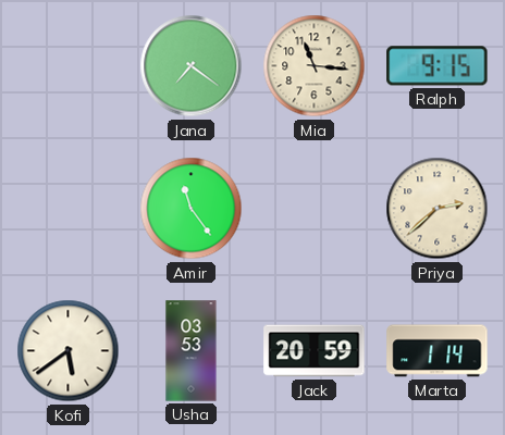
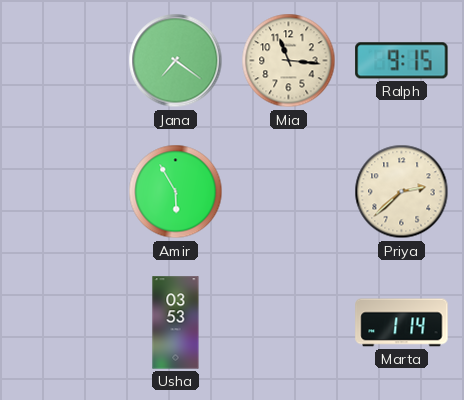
Amir: 11:24 -> 5:55 (176, 192)
Kofi: 5:39 -> none (69, 351)
Jack: 20:59 -> none (315, 351)
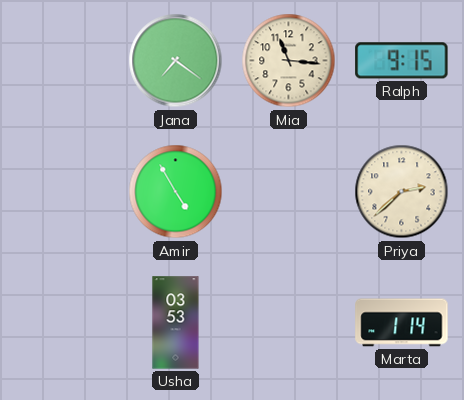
Amir: 5:55 -> 4:55 (176, 192)
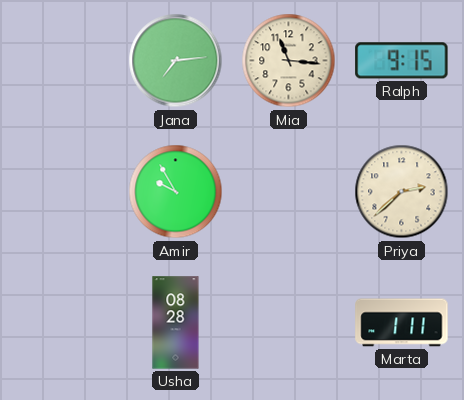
Jana: 7:21 -> 7:14 (176, 61)
Amir: 4:55 -> 9:55 (176, 192)
Usha: 03:53 -> 08:28 (176, 323)
Marta: 1:14 -> 1:11 (402, 323)
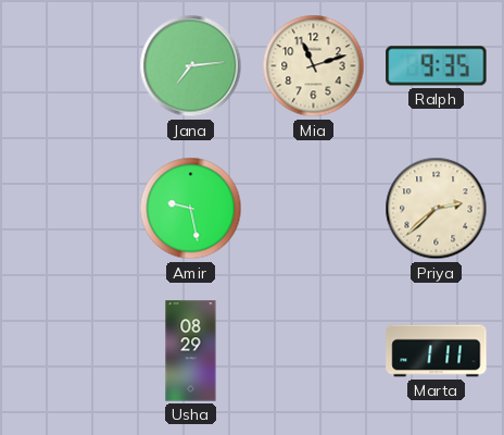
Mia: 11:16 -> 11:12 (314, 66)
Ralph: 9:15 -> 9:35 (437, 66)
Amir: 9:55 -> 9:28 (191, 209)
Usha: 08:28 -> 08:29 (191, 351)
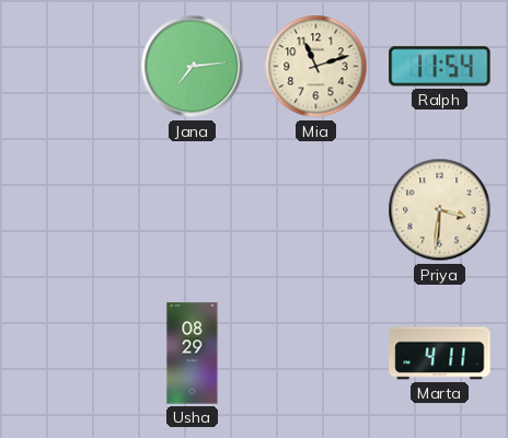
Ralph: 9:35 -> 11:54 (440, 67)
Amir: 9:28 -> none (191, 209)
Priya: 2:38 -> 3:31 (440, 210)
Marta: 1:11 -> 4:11 (440, 354)
